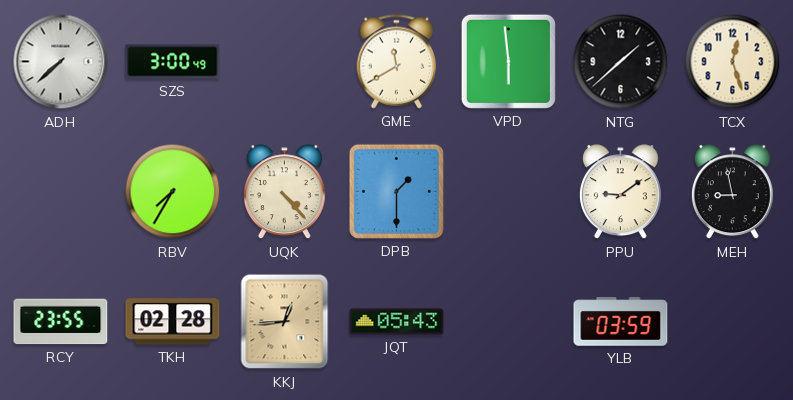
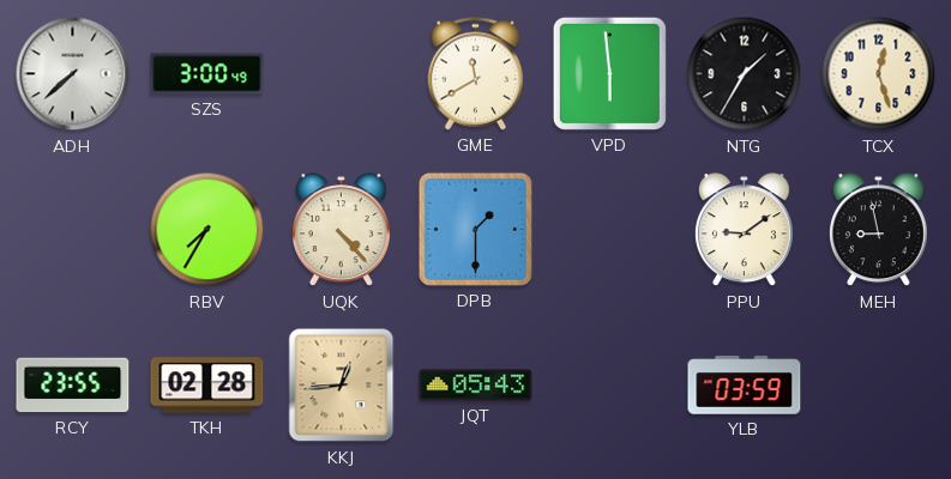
NTG: 1:38 -> 1:35 (745, 74)
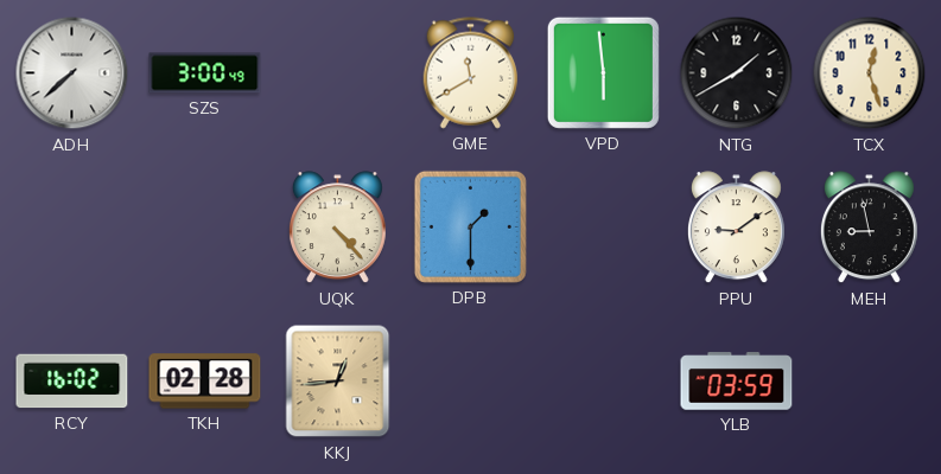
NTG: 1:35 -> 1:40 (737, 73)
RBV: 7:35 -> none (207, 230)
RCY: 23:55 -> 16:02 (72, 382)
JQT: 05:43 -> none (476, 386)
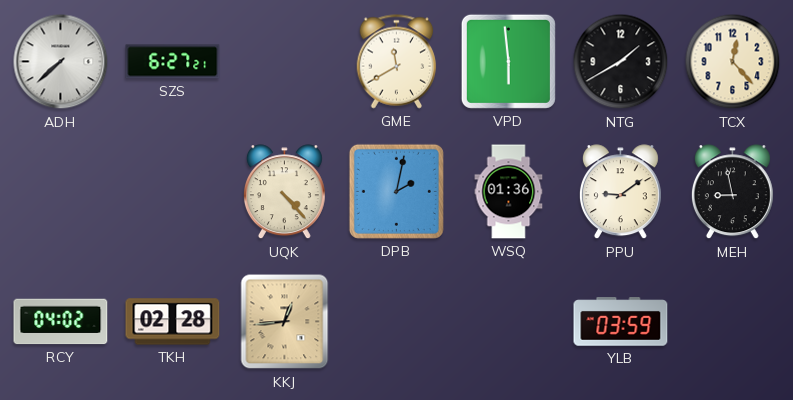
SZS: 3:00 -> 6:27 (173, 62)
TCX: 12:27 -> 12:23 (733, 62)
DPB: 1:30 -> 2:02 (396, 191)
WSQ: none -> 01:36 (509, 192)
RCY: 16:02 -> 04:02 (61, 322)
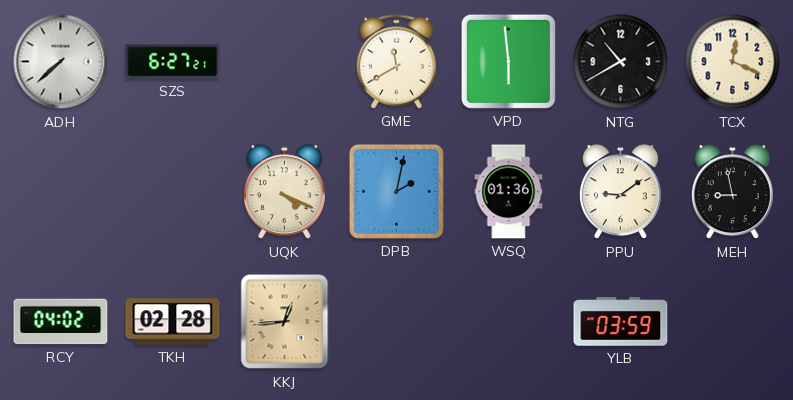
NTG: 1:40 -> 10:40 (621, 62)
TCX: 12:23 -> 12:19 (733, 62)
UQK: 4:23 -> 4:19 (284, 192)
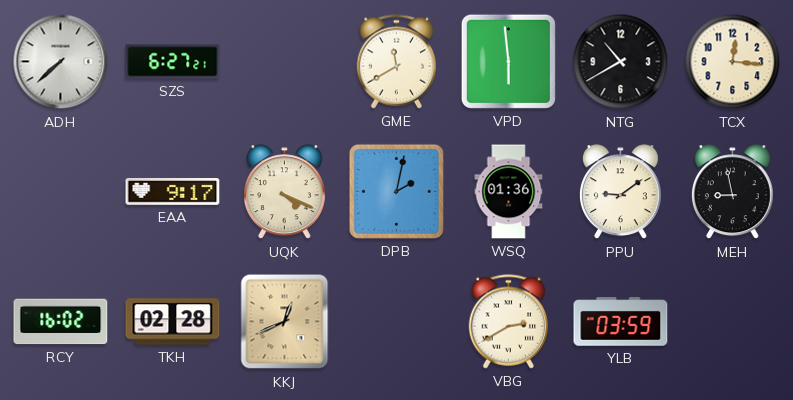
TCX: 12:19 -> 12:16 (733, 62)
EAA: none -> 9:17 (173, 192)
RCY: 04:02 -> 16:02 (61, 322)
KKJ: 12:44 -> 12:41 (285, 322)
VBG: none -> 2:40 (509, 322)
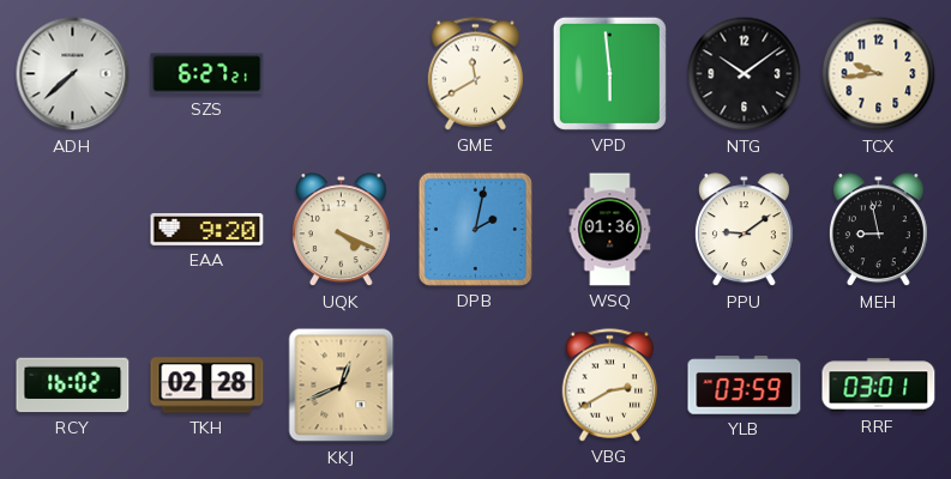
NTG: 10:40 -> 10:09 (745, 74)
TCX: 12:16 -> 9:44 (879, 74)
EAA: 9:17 -> 9:20 (207, 230)
RRF: none -> 03:01 (879, 386)
